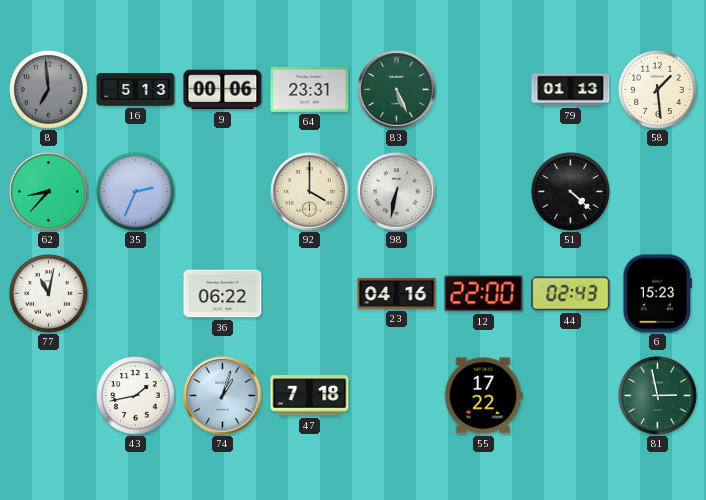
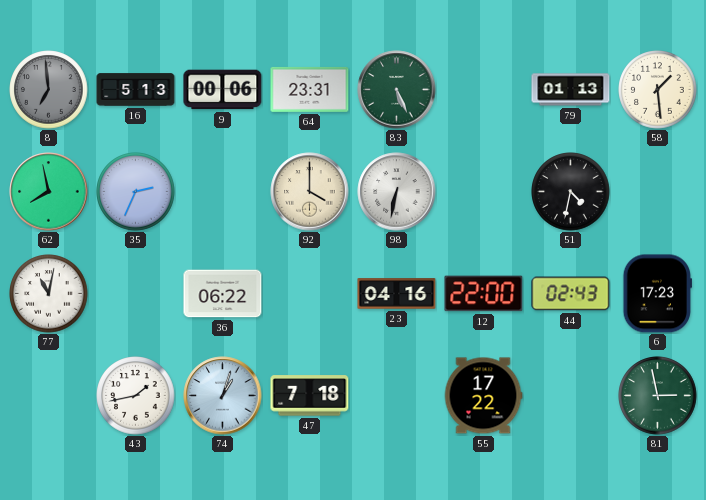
62: 8:37 -> 7:58 (49, 192)
51: 4:22 -> 4:32 (571, 192)
6: 15:23 -> 17:23 (657, 294)
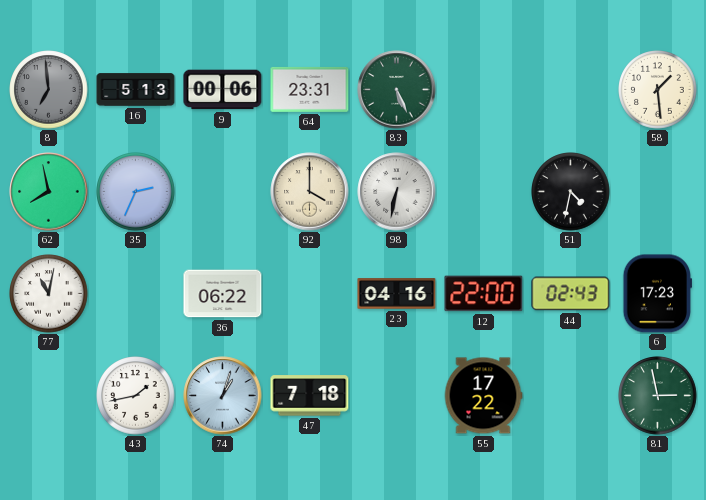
79: 01:13 -> none (571, 90)
